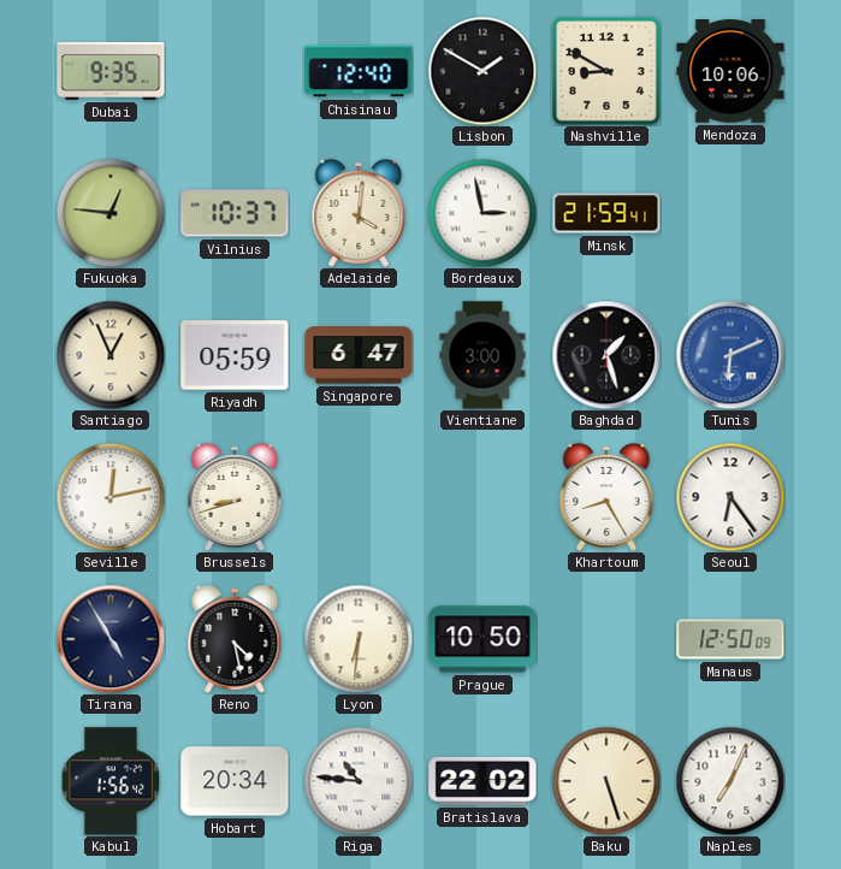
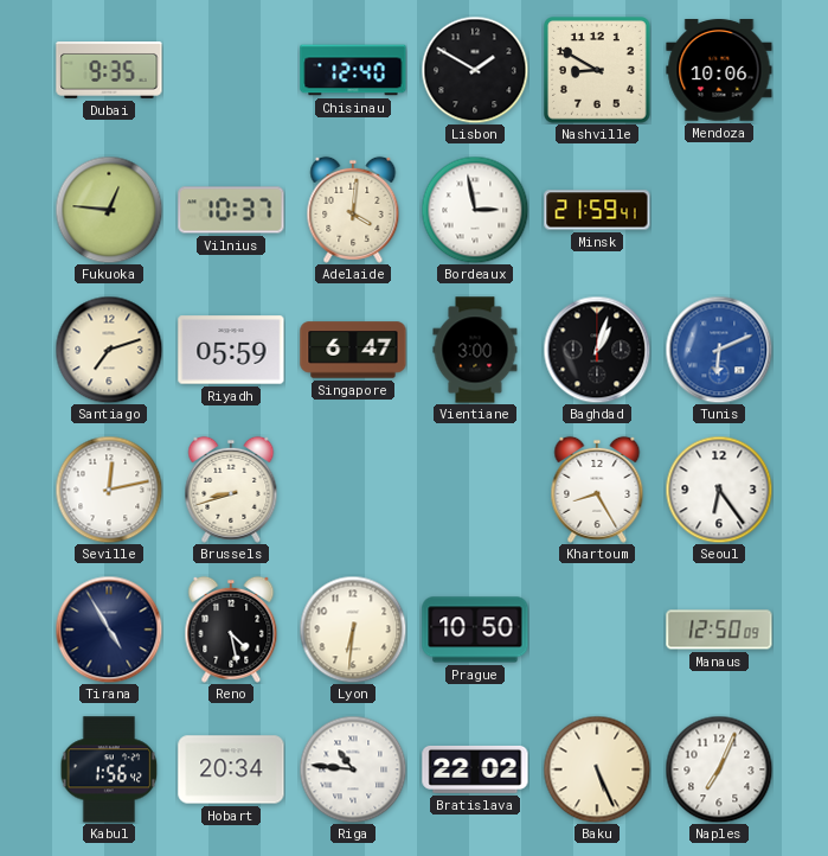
Santiago: 12:56 -> 7:12 (109, 350)
Baghdad: 1:27 -> 1:03 (597, 350)
Baku: 5:27 -> 5:26 (597, 769)
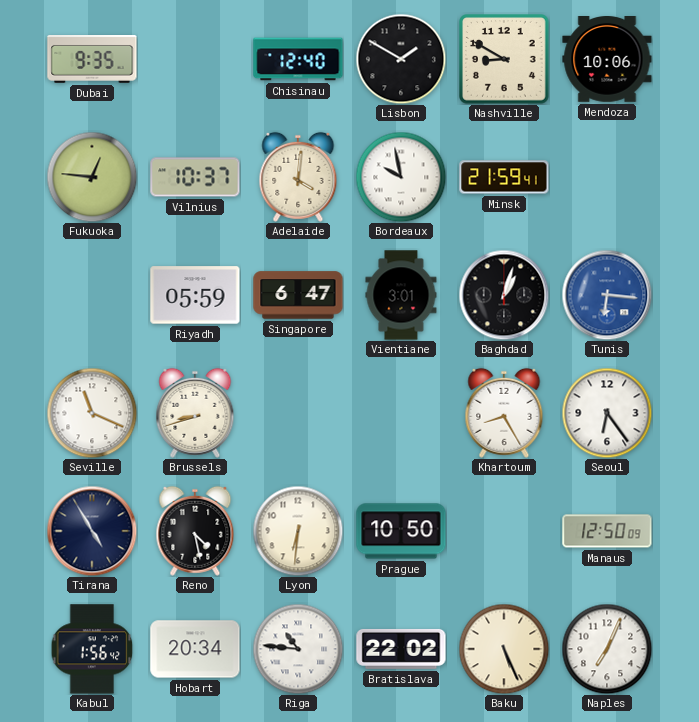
Bordeaux: 2:58 -> 9:58 (401, 177)
Santiago: 7:12 -> none (109, 350)
Vientiane: 3:00 -> 3:01 (401, 295)
Tunis: 6:11 -> 6:16 (607, 295)
Seville: 12:13 -> 11:19 (92, 413)
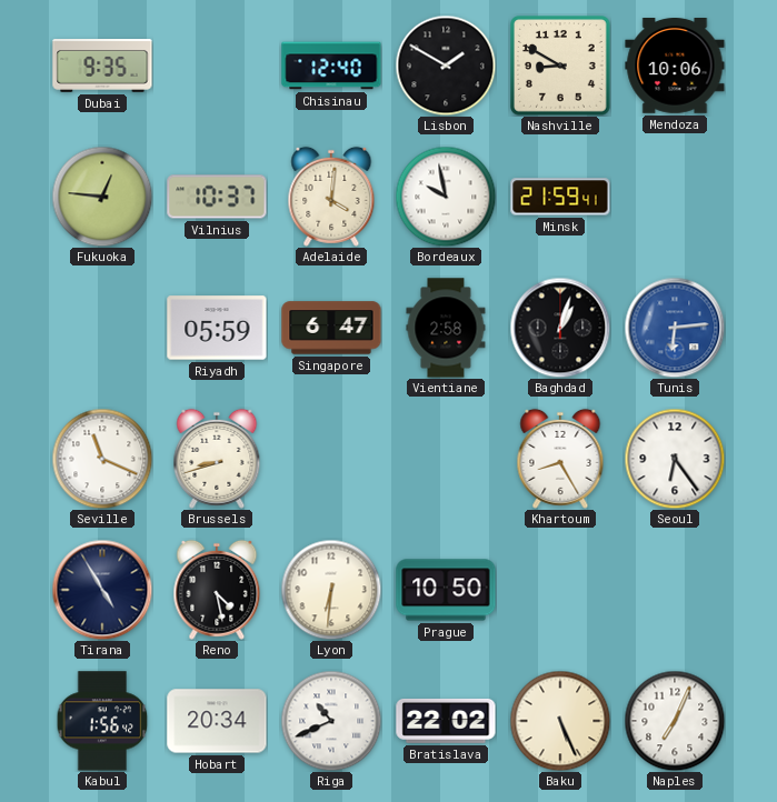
Vientiane: 3:01 -> 2:58 (446, 328)
Tunis: 6:16 -> 6:14 (675, 328)
Manaus: 12:50 -> none (607, 531)
Riga: 10:46 -> 10:41 (331, 721)
